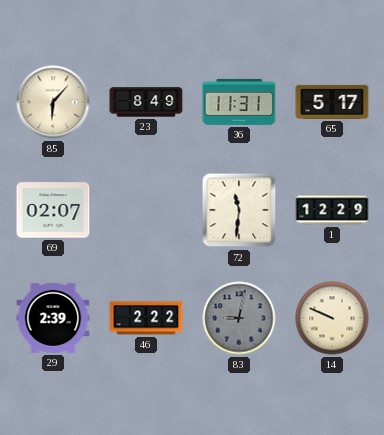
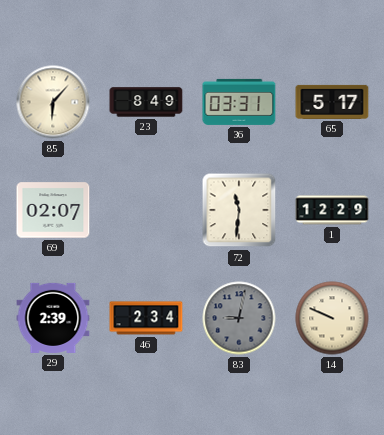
36: 11:31 -> 03:31 (239, 102)
46: 2:22 -> 2:34 (146, 318)
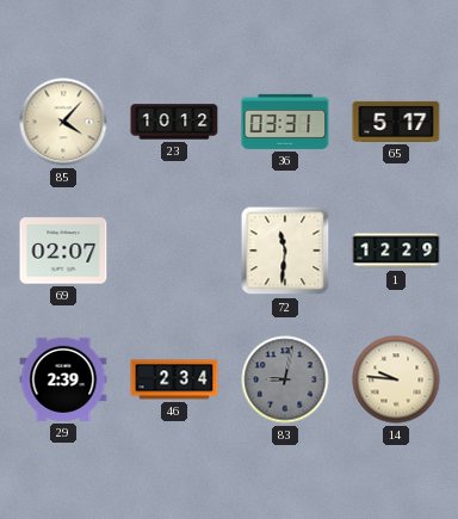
85: 6:07 -> 4:07 (63, 122)
23: 8:49 -> 10:12 (174, 122)
14: 9:49 -> 9:46 (396, 379)
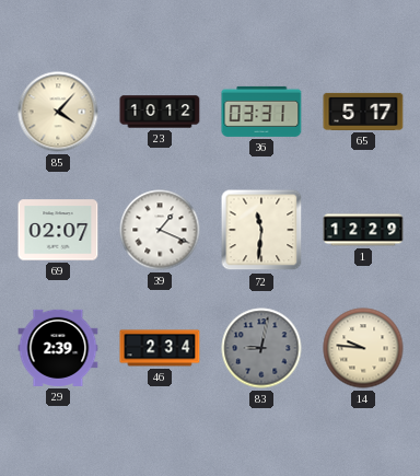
39: none -> 1:19 (160, 230)
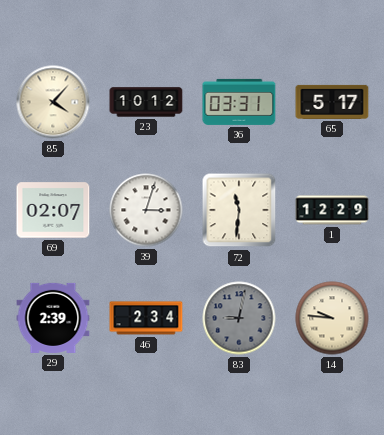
39: 1:19 -> 3:03 (146, 210)
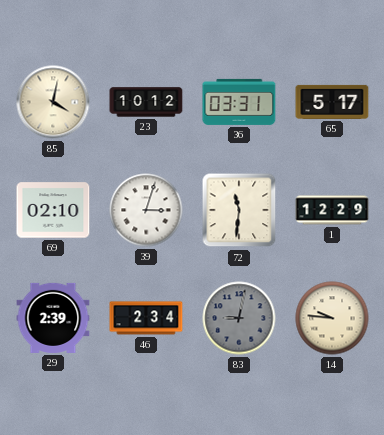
85: 4:07 -> 4:02 (53, 102)
69: 02:07 -> 02:10 (53, 210)
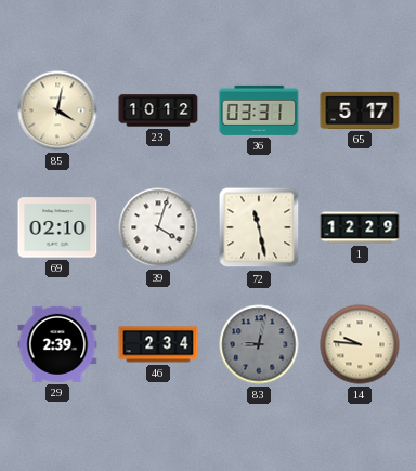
39: 3:03 -> 4:03 (158, 227)
72: 11:31 -> 11:28 (259, 227)
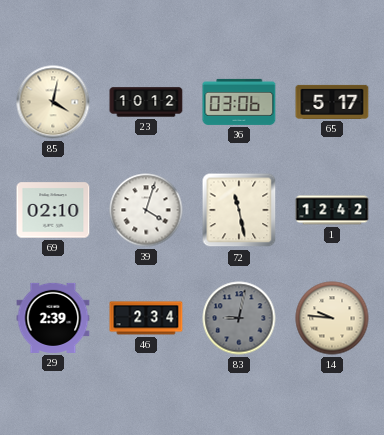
36: 03:31 -> 03:06 (239, 102)
1: 12:29 -> 12:42 (332, 210)
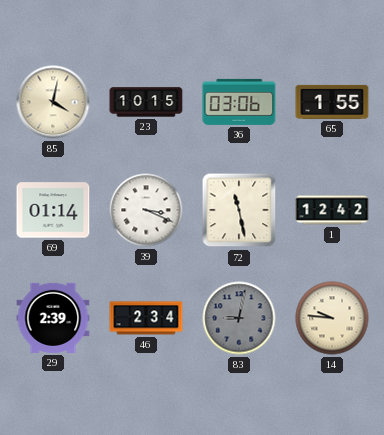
23: 10:12 -> 10:15 (146, 102)
65: 5:17 -> 1:55 (332, 102)
69: 02:10 -> 01:14 (53, 210)
39: 4:03 -> 3:19 (146, 210)
